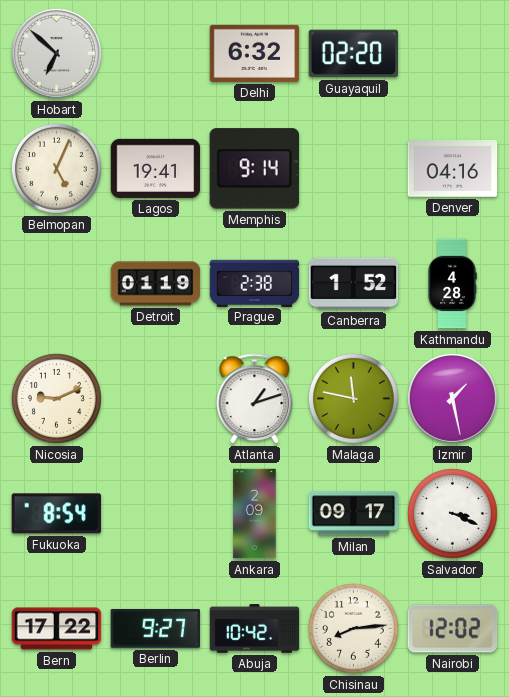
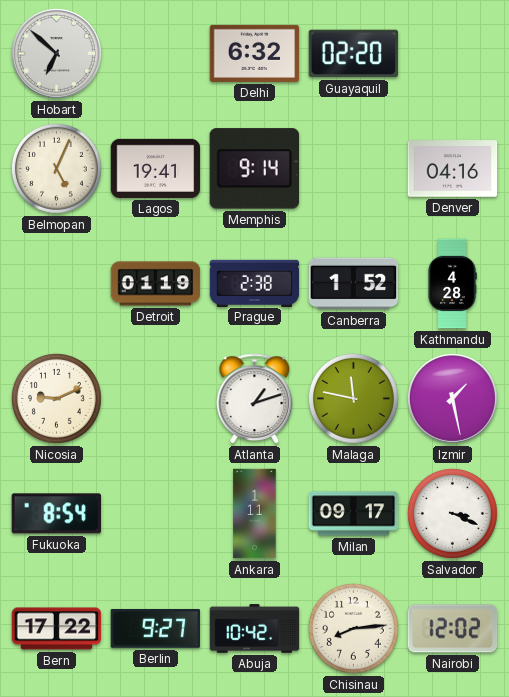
Ankara: 2:09 -> 1:11 (255, 514)
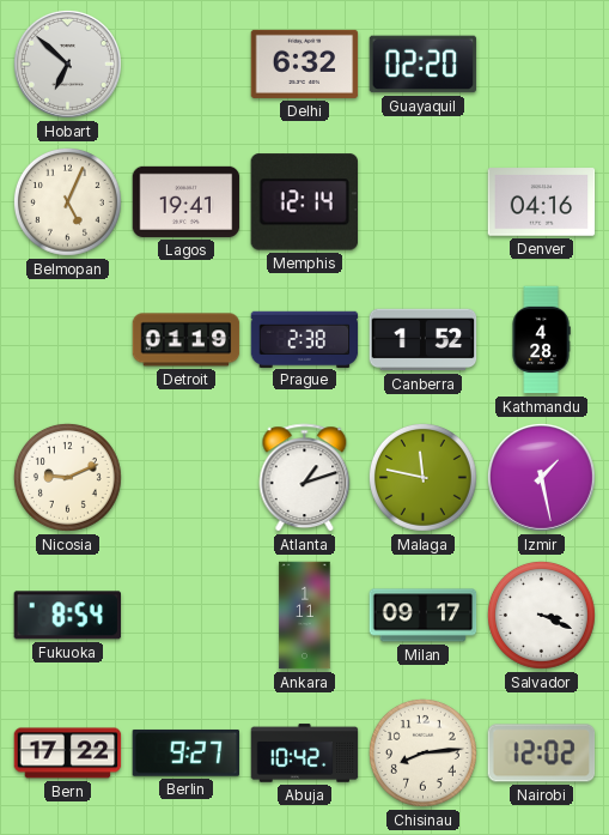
Memphis: 9:14 -> 12:14 (304, 202)
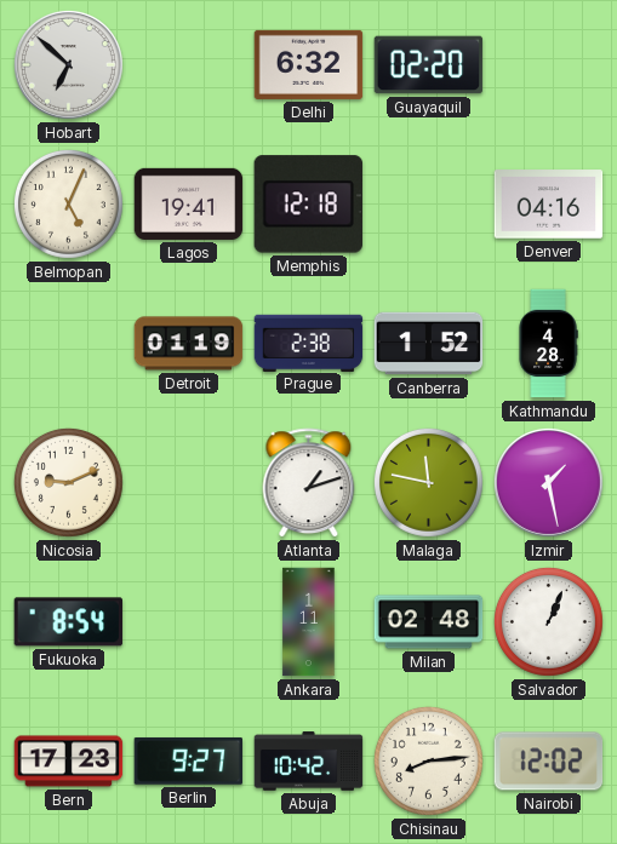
Memphis: 12:14 -> 12:18 (308, 205)
Milan: 09:17 -> 02:48 (429, 622)
Salvador: 3:19 -> 1:04 (548, 621)
Bern: 17:22 -> 17:23 (69, 762)
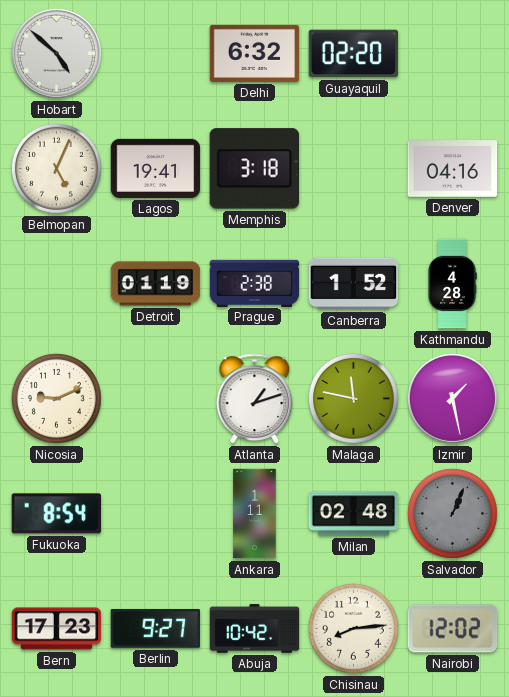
Hobart: 6:52 -> 4:52 (56, 53)
Memphis: 12:18 -> 3:18 (254, 169)
Salvador dial: white -> grey (452, 513)
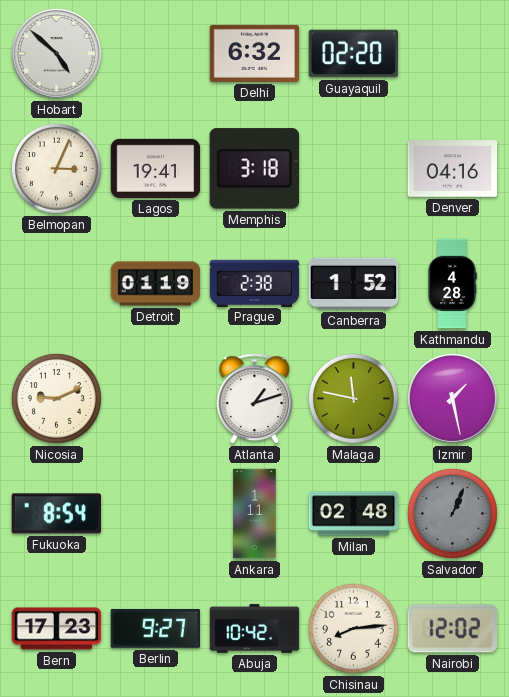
Belmopan: 5:04 -> 3:04 (56, 168)
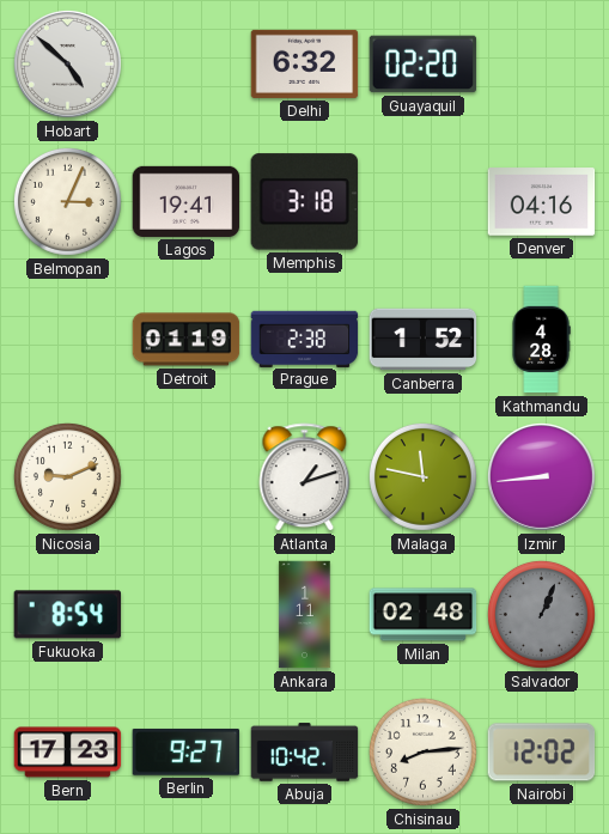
Izmir: 1:28 -> 8:44 (541, 476)
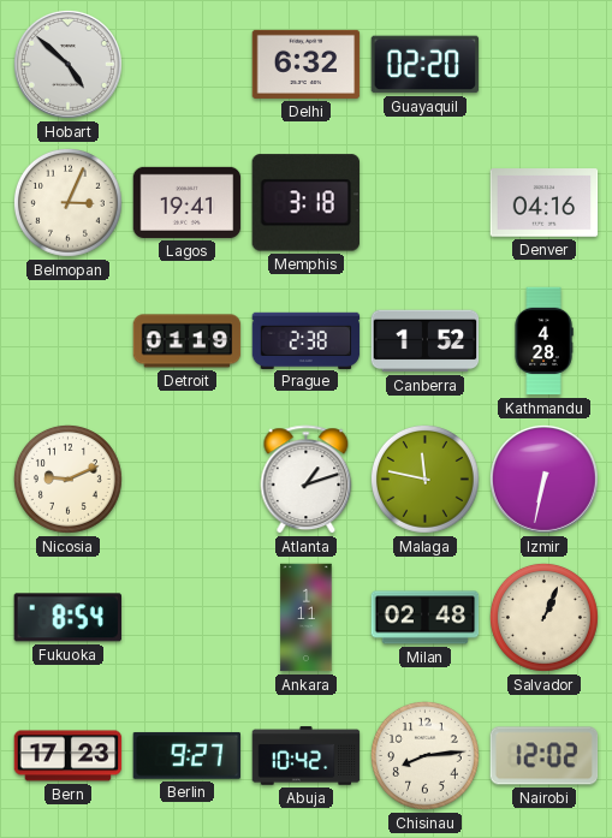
Izmir: 8:44 -> 6:32 (543, 479)
Salvador dial: grey -> cream (543, 617)
